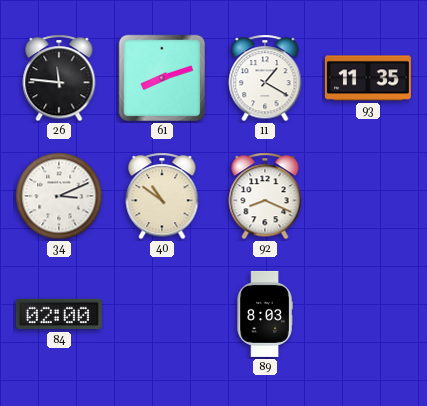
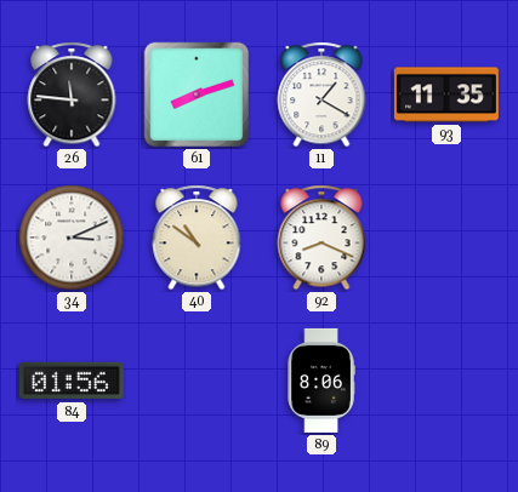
84: 02:00 -> 01:56 (72, 381)
89: 8:03 -> 8:06 (321, 381)
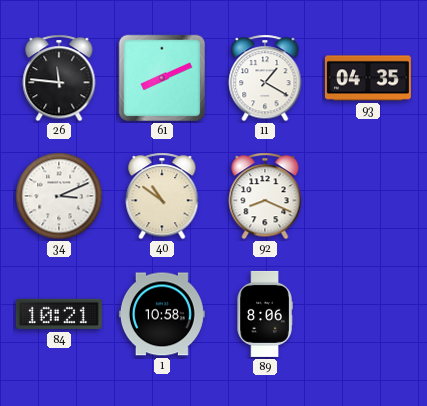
61: 8:12 -> 8:11 (162, 78)
93: 11:35 -> 04:35 (368, 78)
84: 01:56 -> 10:21 (59, 314)
1: none -> 10:58 (162, 314)
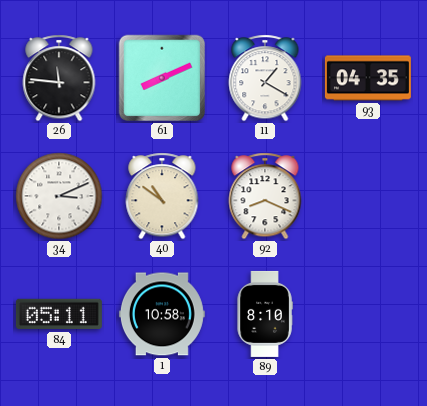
84: 10:21 -> 05:11 (59, 314)
89: 8:06 -> 8:10 (265, 314)
